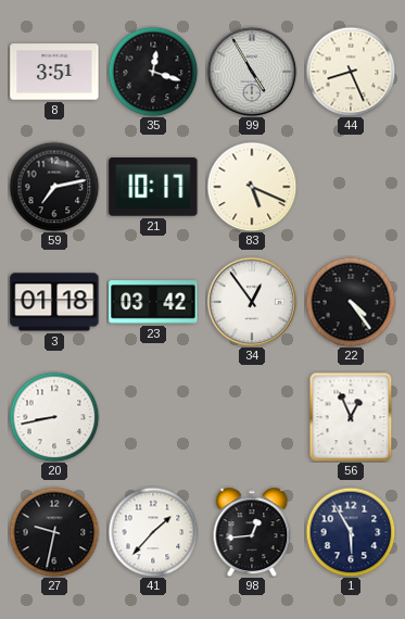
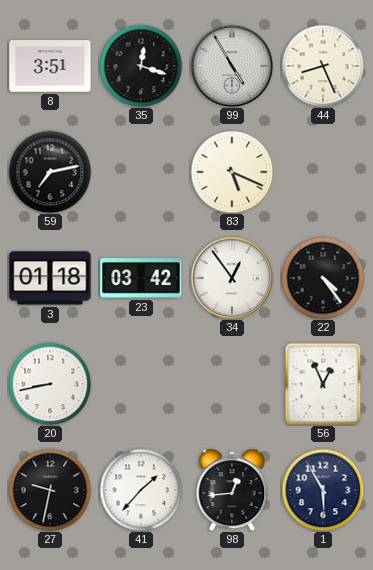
21: 10:17 -> none (153, 188)
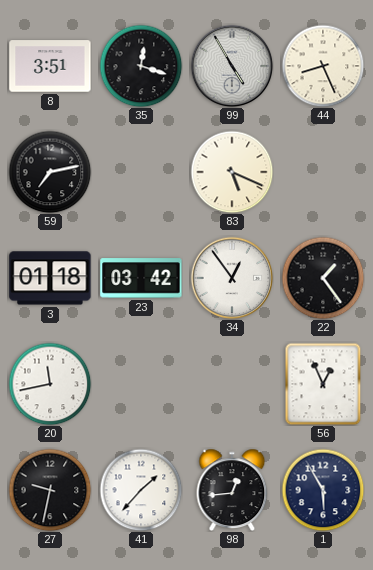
22: 4:24 -> 1:24 (323, 278)
20: 8:43 -> 11:43 (50, 384)
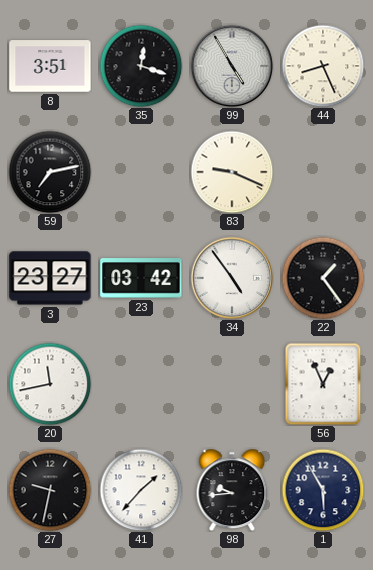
83: 5:19 -> 9:19 (232, 172)
3: 01:18 -> 23:27 (50, 278)
34: 12:54 -> 4:54 (232, 278)
98: 12:44 -> 9:44 (232, 489)
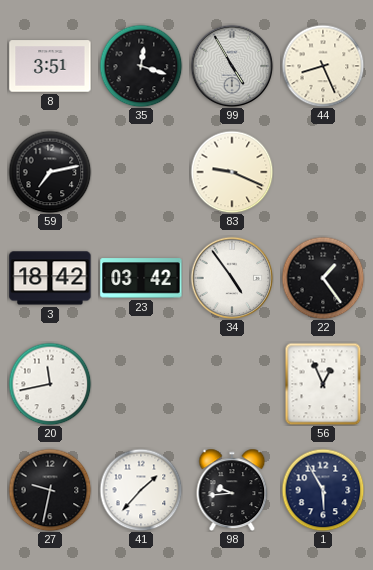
3: 23:27 -> 18:42 (50, 278)
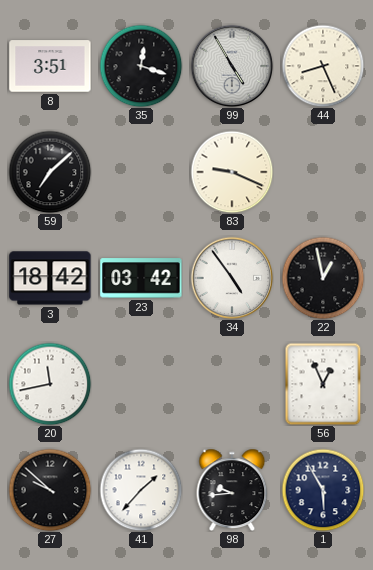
59: 7:13 -> 7:08 (50, 172)
22: 1:24 -> 12:58 (323, 278)
27: 9:32 -> 9:52 (50, 490)
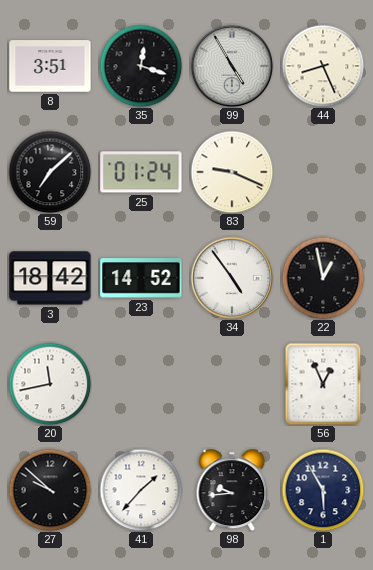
25: none -> 01:24 (141, 172)
23: 03:42 -> 14:52 (141, 278)
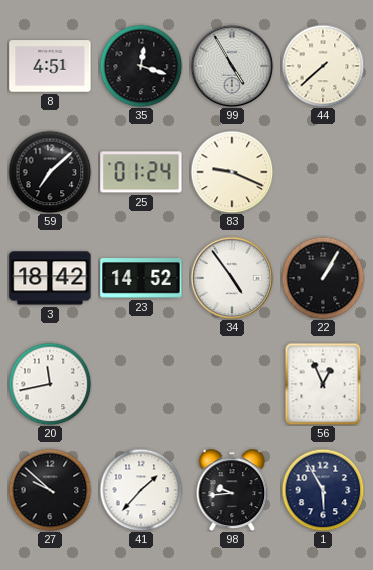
8: 3:51 -> 4:51 (50, 66)
44: 8:26 -> 7:38 (323, 66)
22: 12:58 -> 1:05 (323, 278)
